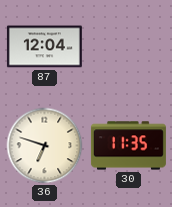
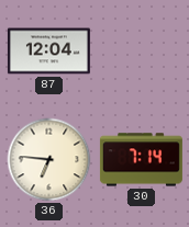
36: 6:48 -> 6:46 (49, 160)
30: 11:35 -> 7:14 (141, 160)
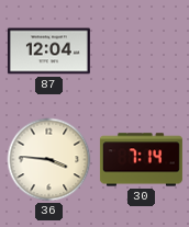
36: 6:46 -> 3:46 (49, 160)
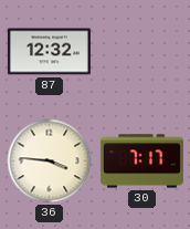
87: 12:04 -> 12:32 (49, 52)
30: 7:14 -> 7:17 (141, 162)
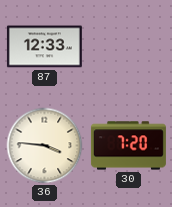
87: 12:32 -> 12:33 (44, 47)
30: 7:17 -> 7:20 (128, 146)
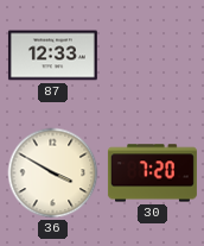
36: 3:46 -> 3:50 (53, 174)
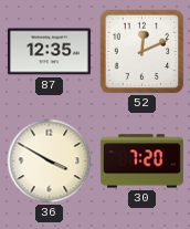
87: 12:33 -> 12:35 (49, 52)
52: none -> 12:11 (142, 52)
